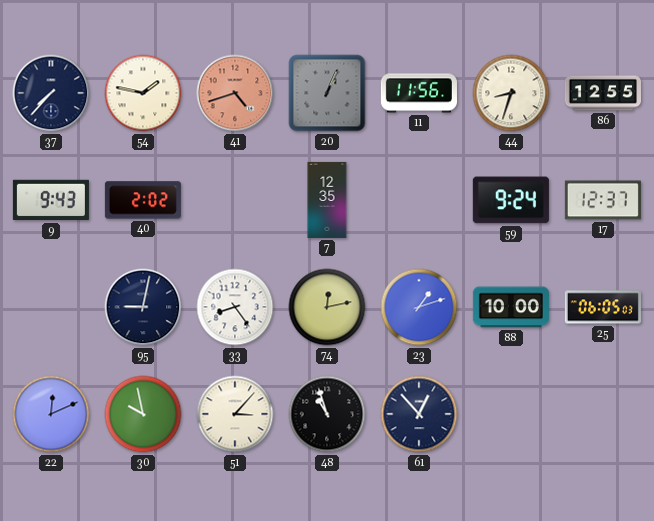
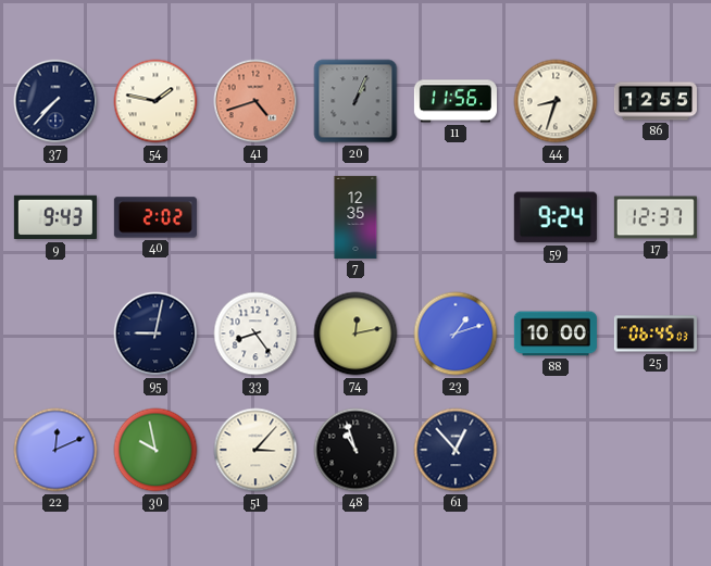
25: 06:05 -> 06:45 (656, 334)
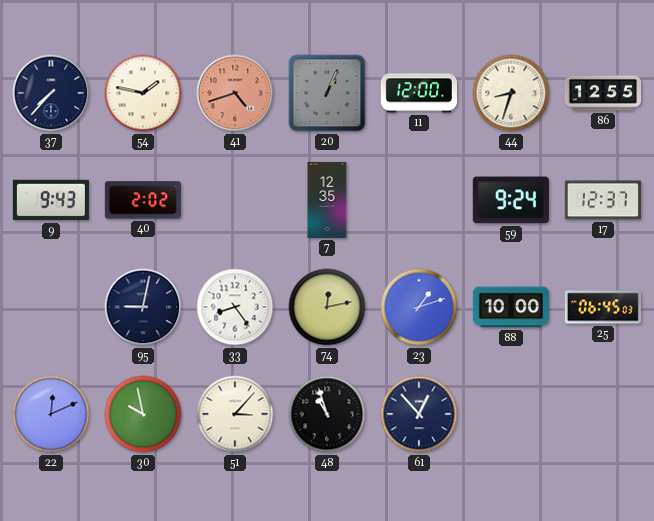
11: 11:56 -> 12:00 (419, 93)
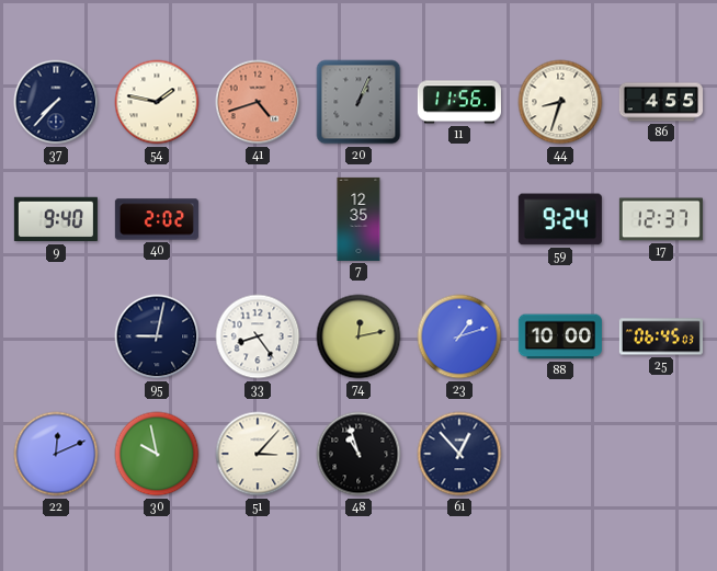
11: 12:00 -> 11:56 (459, 102)
86: 12:55 -> 4:55 (661, 102)
9: 9:43 -> 9:40 (56, 219)
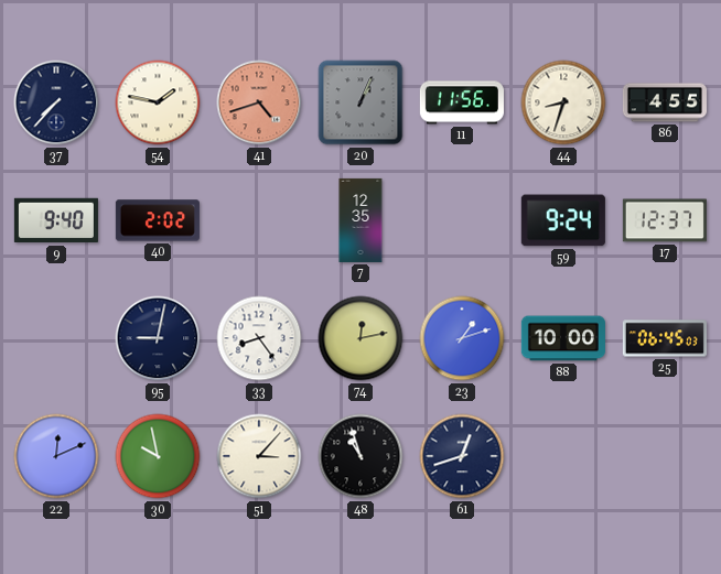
61: 12:53 -> 12:42 (462, 456)
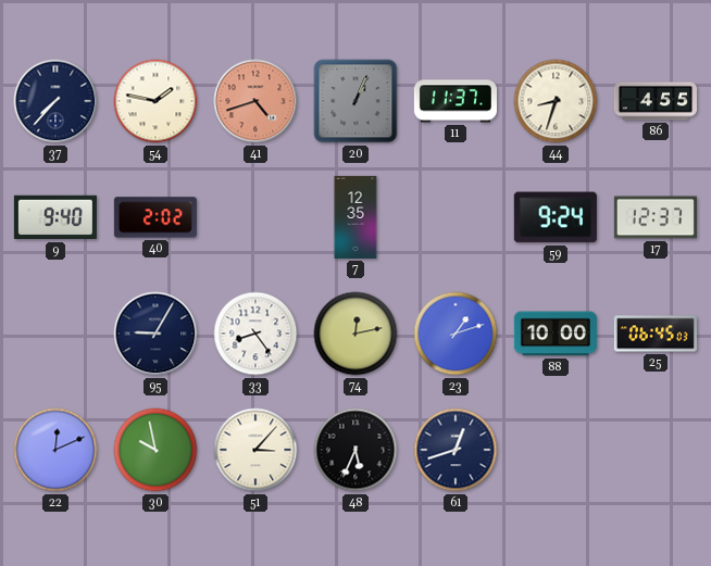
11: 11:56 -> 11:37 (456, 101)
95: 9:02 -> 9:05 (155, 334)
48: 10:57 -> 5:34 (355, 450)
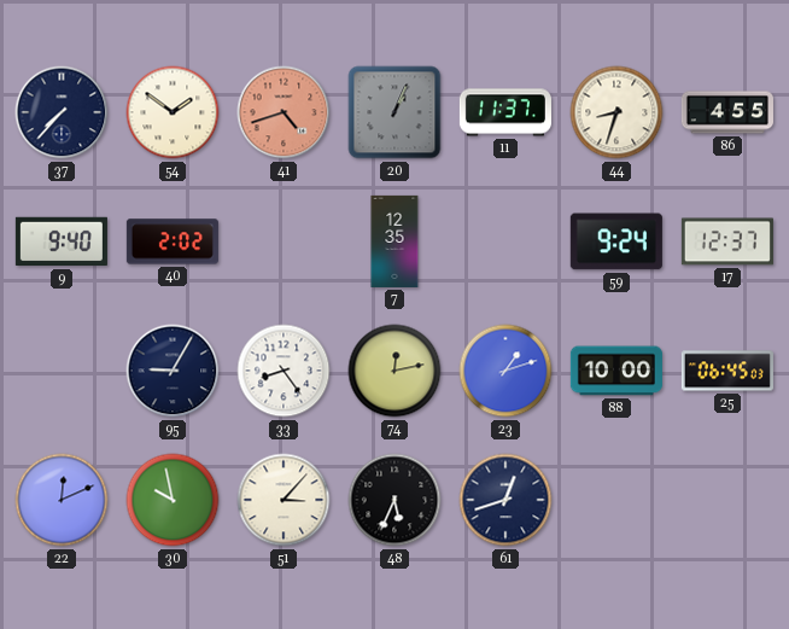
54: 1:47 -> 1:51 (173, 112)
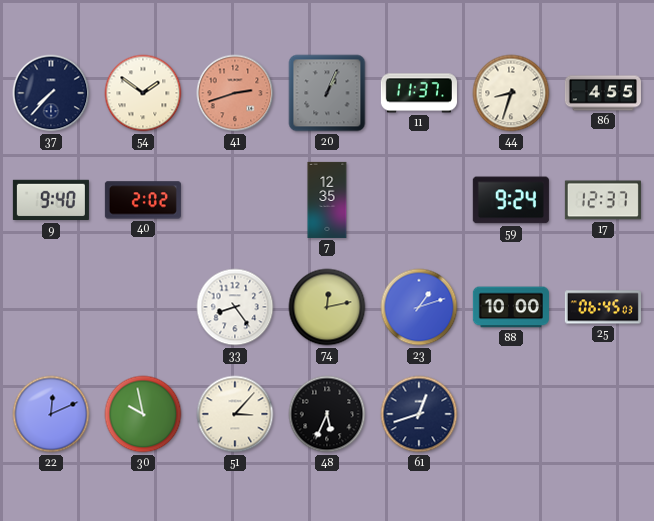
41: 4:42 -> 2:42 (235, 93)
95: 9:05 -> none (173, 371)
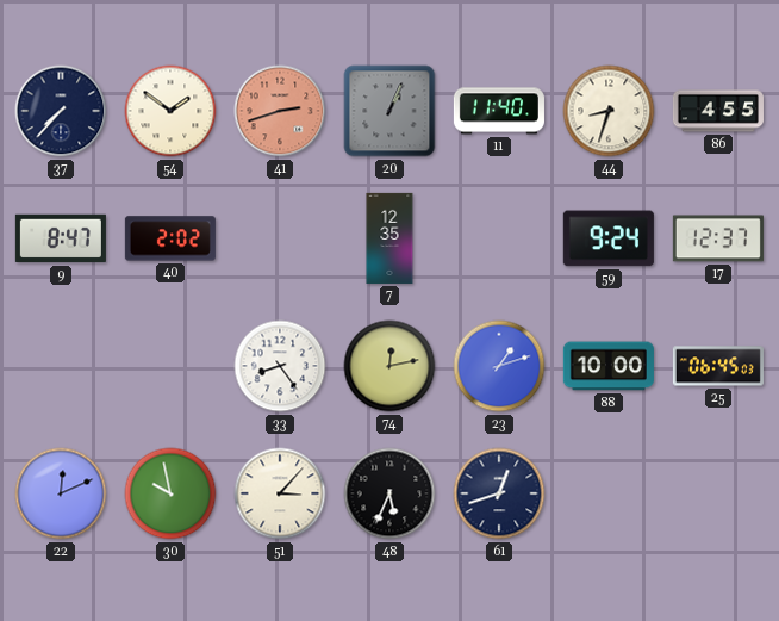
11: 11:37 -> 11:40 (499, 111)
9: 9:40 -> 8:47 (61, 238)
